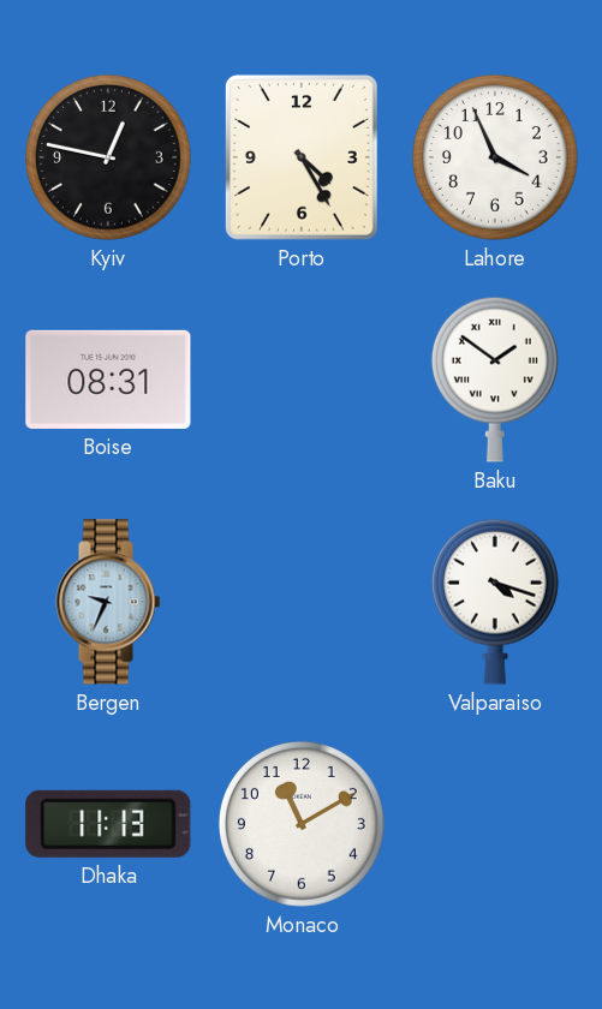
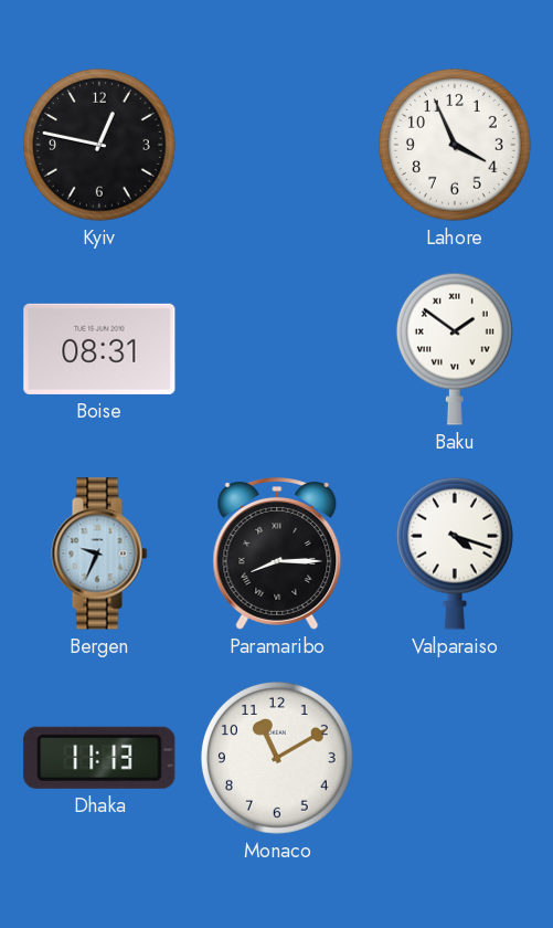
Porto: 4:25 -> none (302, 157)
Paramaribo: none -> 8:15 (277, 555)
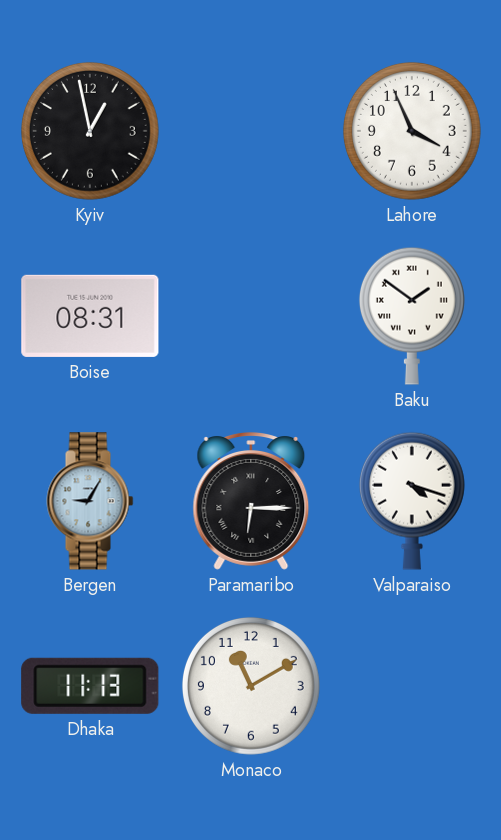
Kyiv: 12:47 -> 12:58 (90, 131)
Bergen: 9:34 -> 9:05 (90, 501)
Paramaribo: 8:15 -> 6:15 (251, 502)
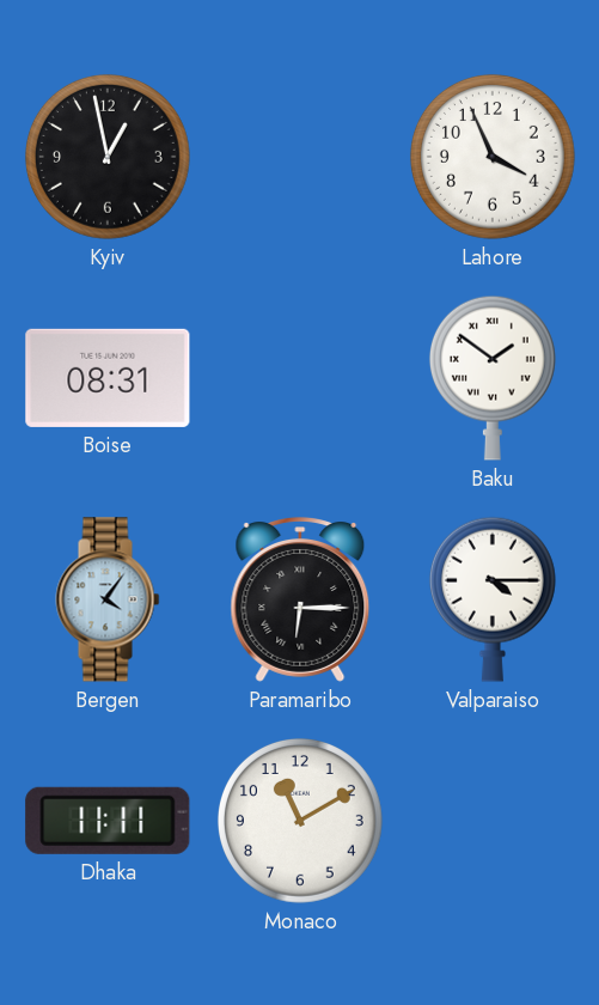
Bergen: 9:05 -> 4:06 (108, 599)
Valparaiso: 4:18 -> 4:15 (493, 599)
Dhaka: 11:13 -> 11:11 (108, 821)
